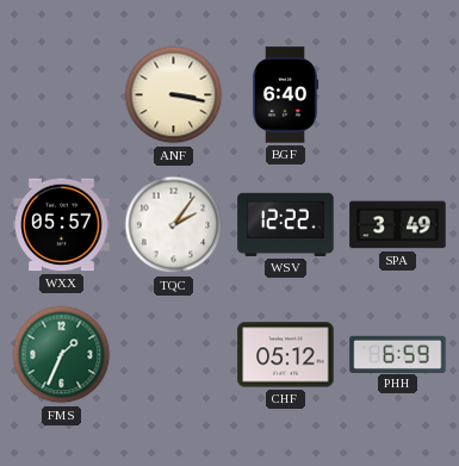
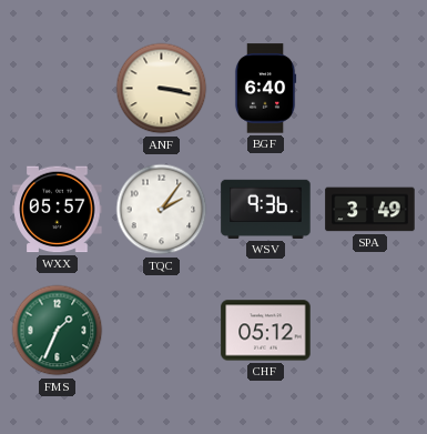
WSV: 12:22 -> 9:36 (266, 209)
PHH: 6:59 -> none (398, 354)
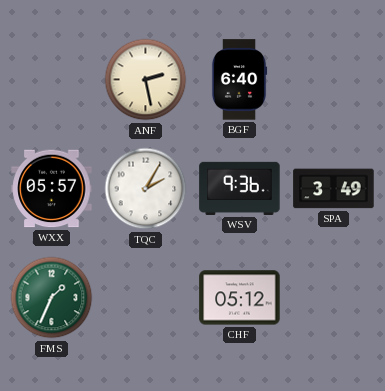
ANF: 3:17 -> 2:28 (146, 80)
TQC: 2:06 -> 2:05 (146, 189)
